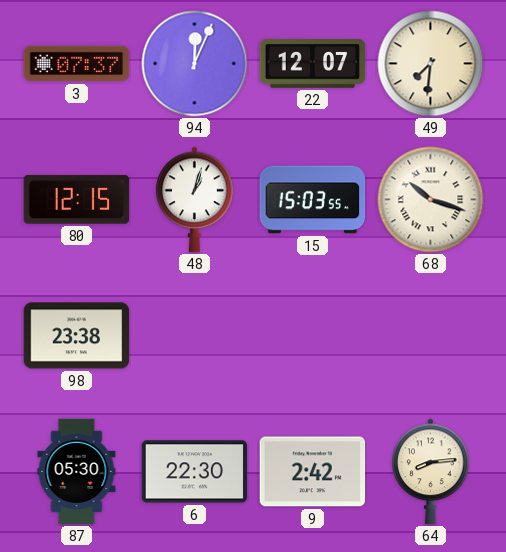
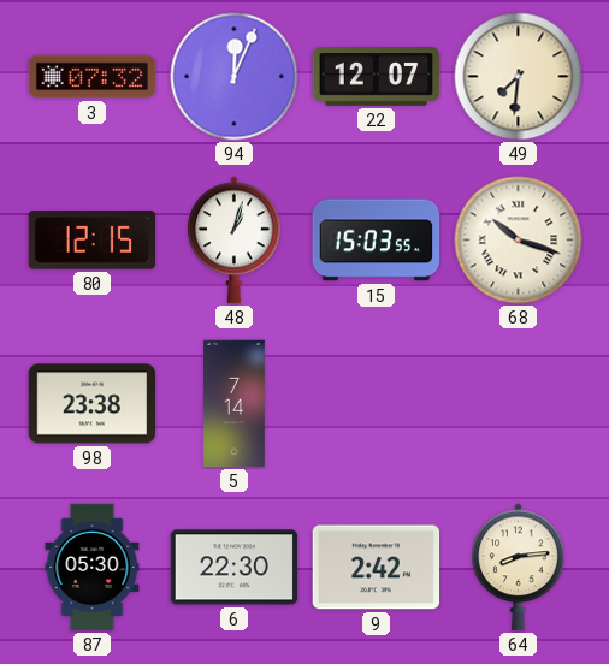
3: 07:37 -> 07:32 (93, 77)
5: none -> 7:14 (235, 404)
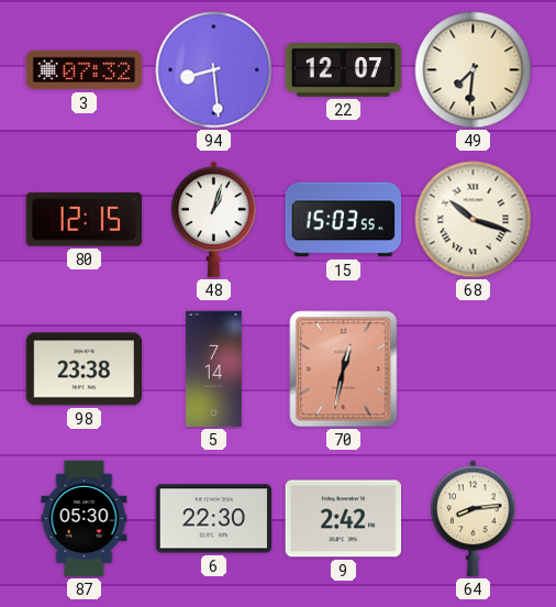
94: 12:04 -> 8:29 (214, 70)
70: none -> 12:32 (344, 369)
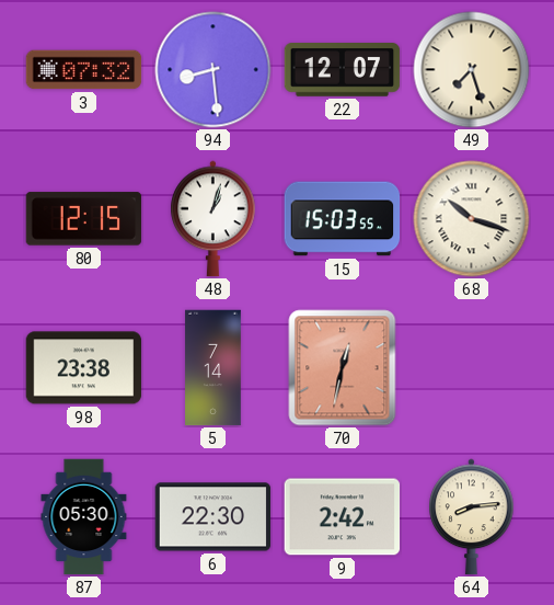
49: 7:31 -> 7:27 (472, 70)
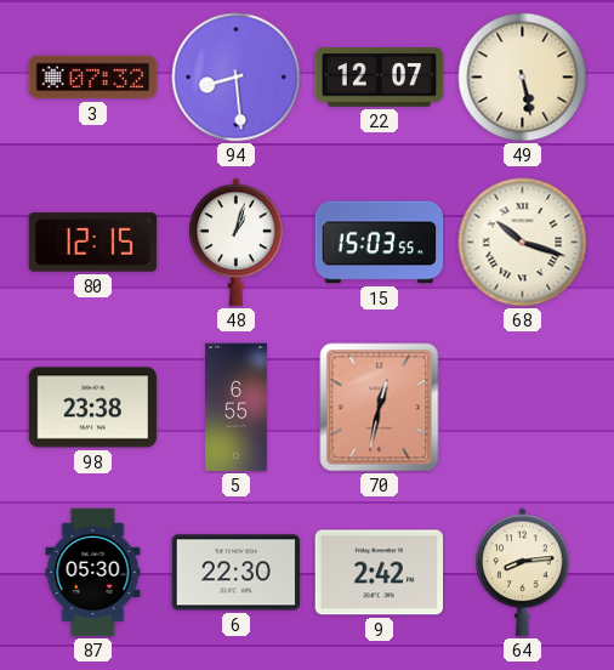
49: 7:27 -> 5:28 (523, 78)
5: 7:14 -> 6:55 (237, 408)
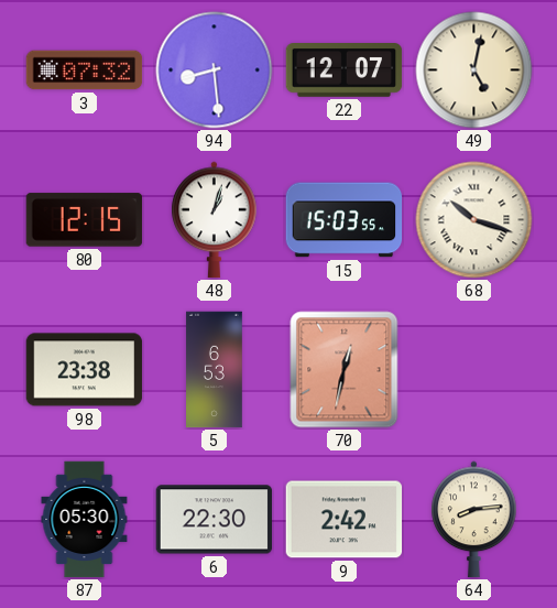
49: 5:28 -> 5:02 (474, 70)
5: 6:55 -> 6:53 (215, 370)
